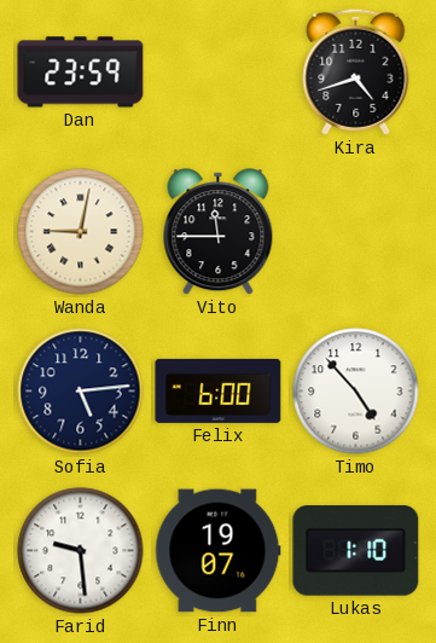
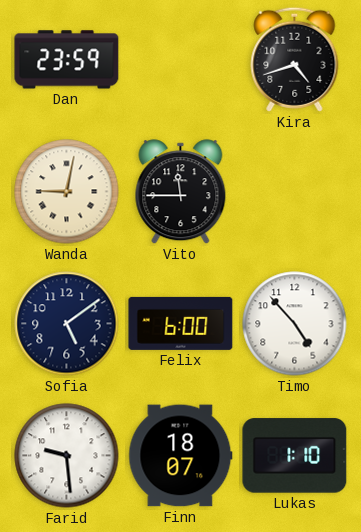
Sofia: 5:14 -> 5:09 (67, 324)
Finn: 19:07 -> 18:07 (181, 456)
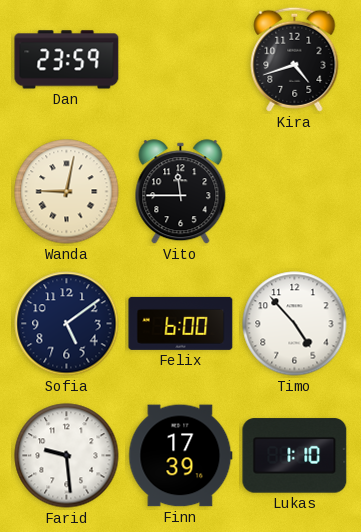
Finn: 18:07 -> 17:39 (181, 456)
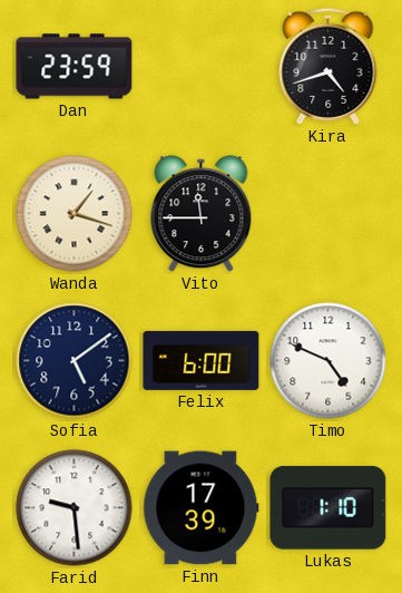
Wanda: 9:02 -> 1:18 (75, 214)
Timo: 4:53 -> 4:49 (329, 361)
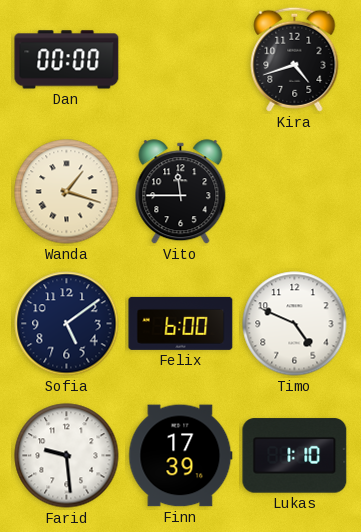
Dan: 23:59 -> 00:00 (67, 60)
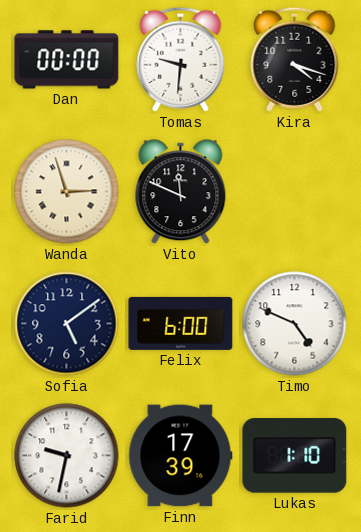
Tomas: none -> 9:31 (181, 59)
Kira: 4:42 -> 4:18 (295, 59)
Wanda: 1:18 -> 2:57 (67, 192)
Vito: 11:45 -> 11:49 (181, 192)
Farid: 9:29 -> 9:32 (67, 456)
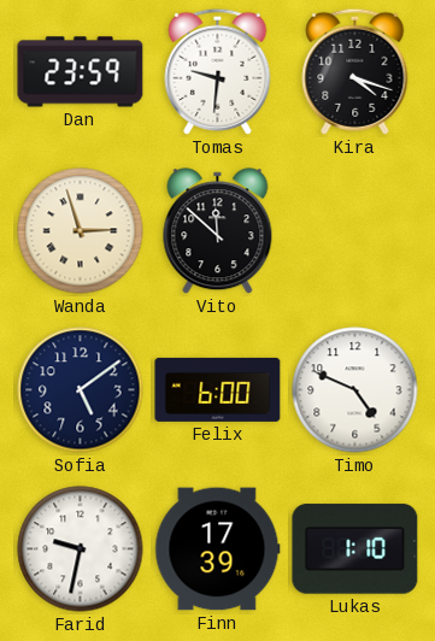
Dan: 00:00 -> 23:59 (81, 72)
Vito: 11:49 -> 11:52 (218, 231)
